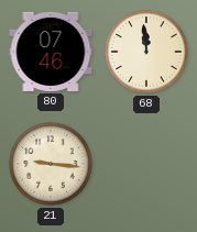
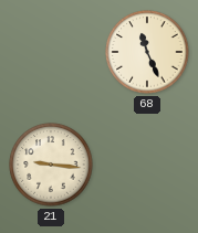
80: 07:46 -> none (51, 52)
68: 11:59 -> 11:26 (147, 52)
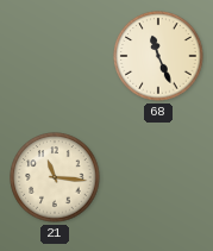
21: 9:16 -> 11:16 (55, 177)
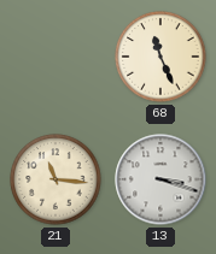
13: none -> 3:18 (160, 179)
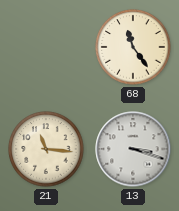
68: 11:26 -> 11:24 (133, 47)
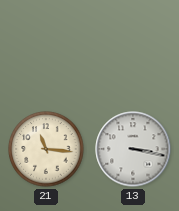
68: 11:24 -> none (133, 47)
13: 3:18 -> 3:17 (133, 149)
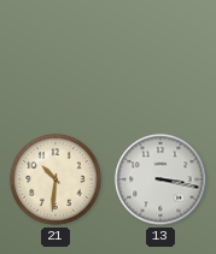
21: 11:16 -> 10:31 (56, 179)
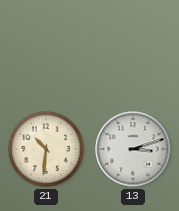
13: 3:17 -> 3:12 (133, 149)
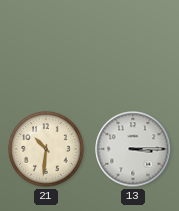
13: 3:12 -> 3:15 (133, 149)
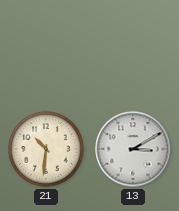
13: 3:15 -> 3:10 (133, 149)
